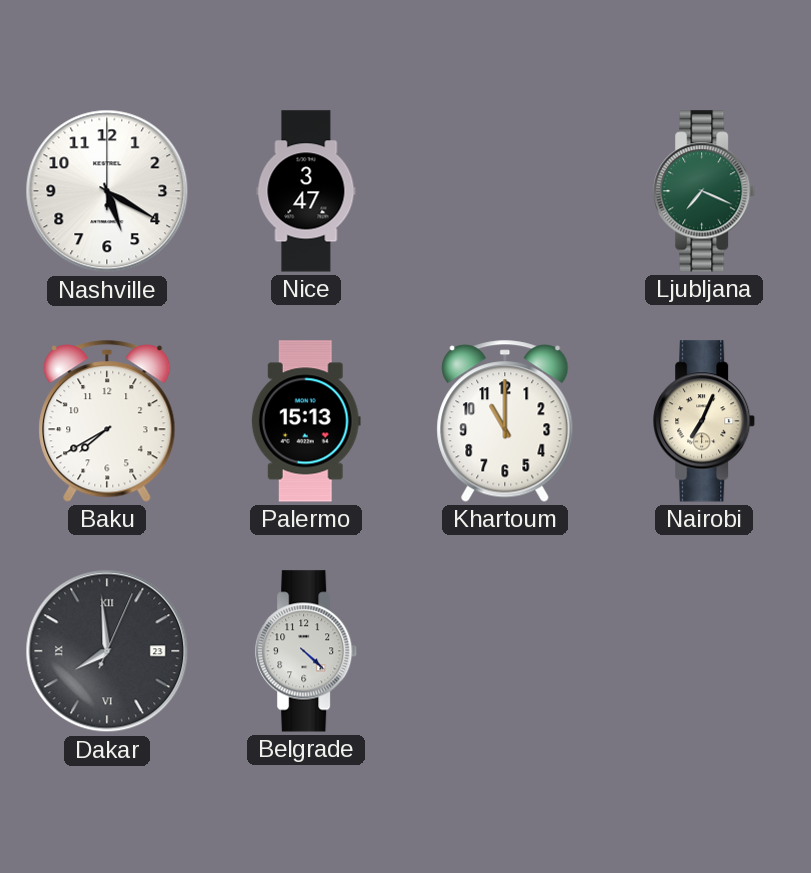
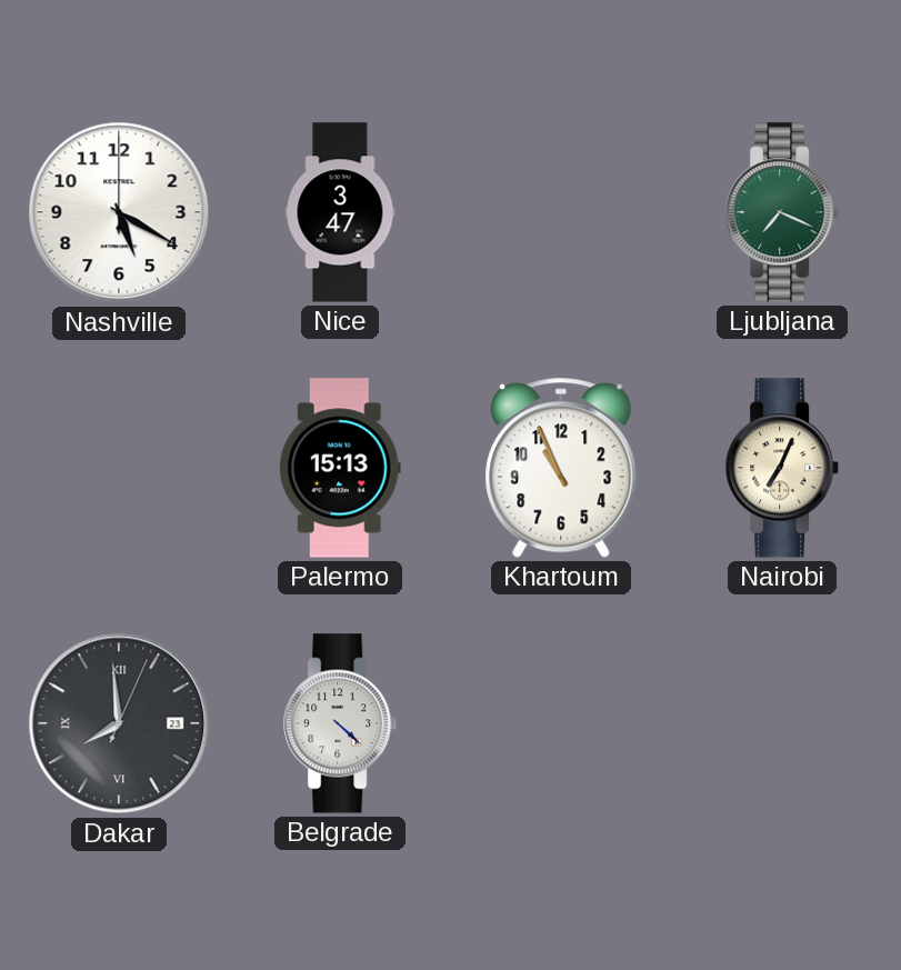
Baku: 7:40 -> none (107, 421)
Khartoum: 11:00 -> 10:56 (561, 468)
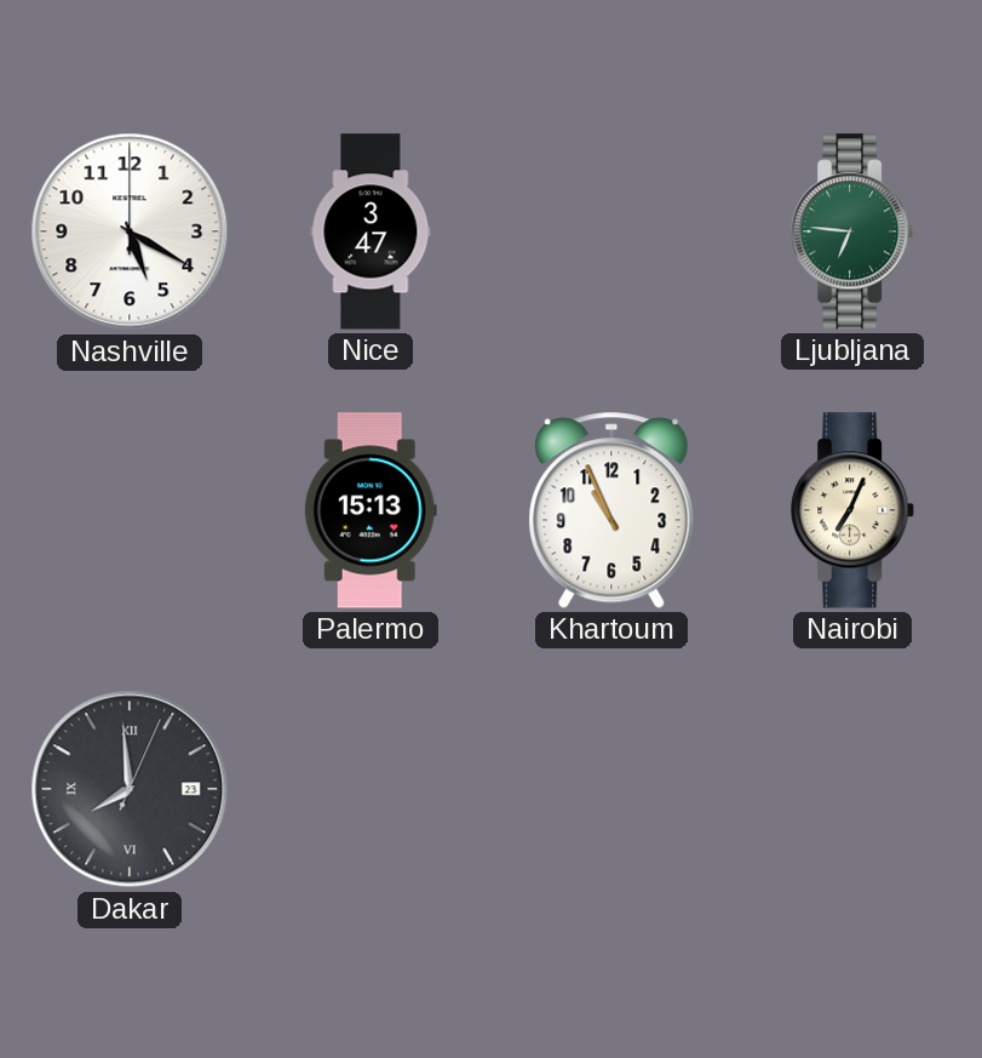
Ljubljana: 7:19 -> 6:46 (854, 231)
Belgrade: 4:22 -> none (341, 723)
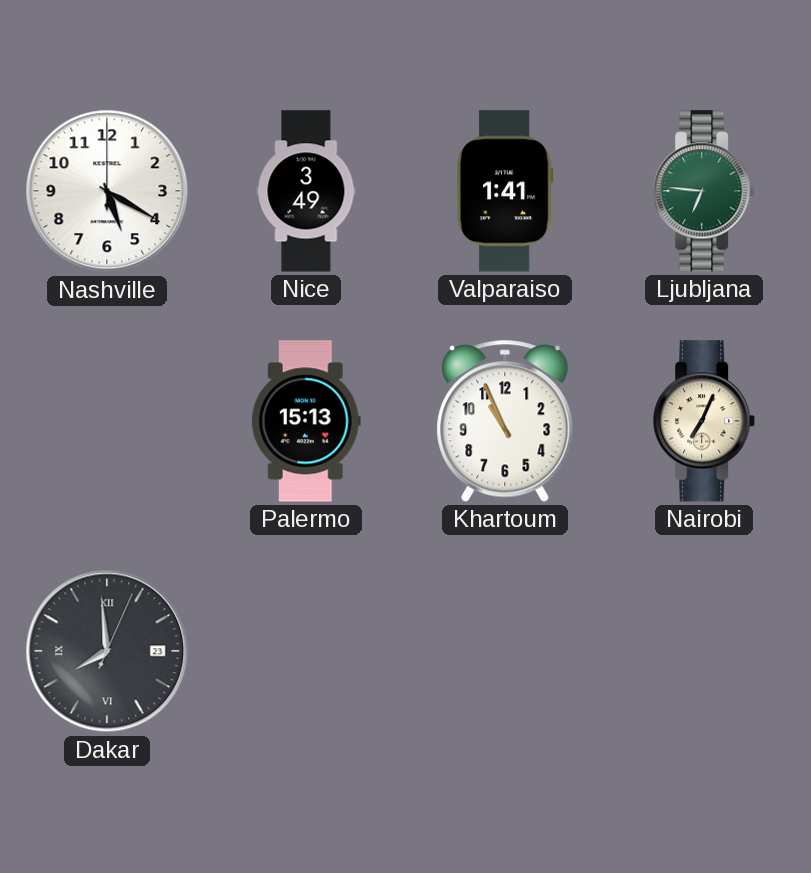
Nice: 3:47 -> 3:49 (306, 191)
Valparaiso: none -> 1:41 (505, 191)
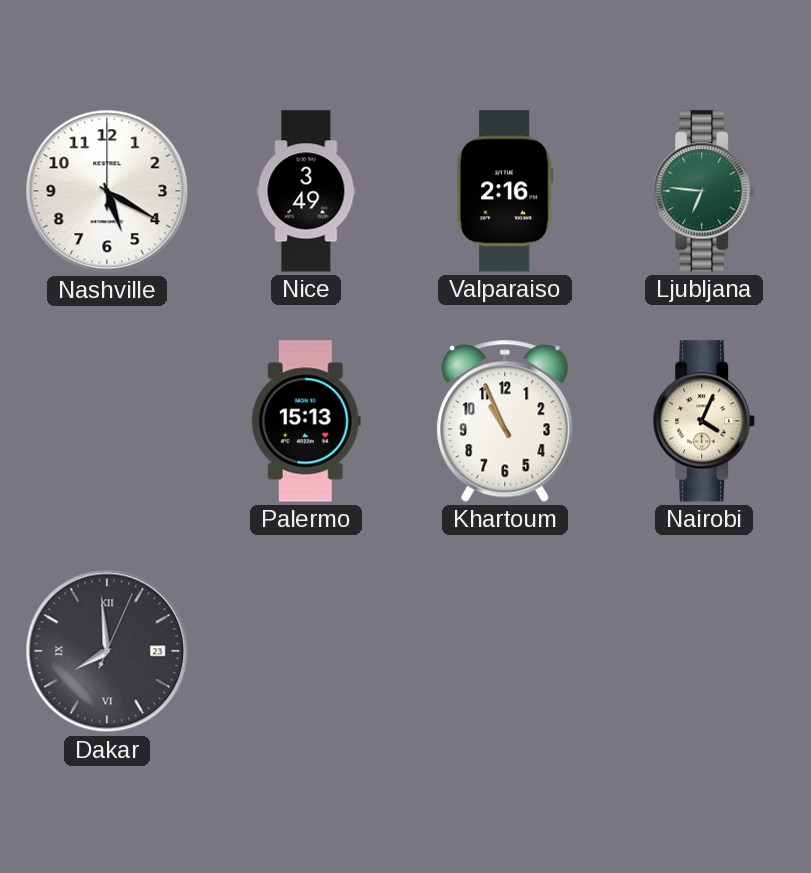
Valparaiso: 1:41 -> 2:16 (505, 191)
Nairobi: 7:04 -> 4:04 (705, 421)
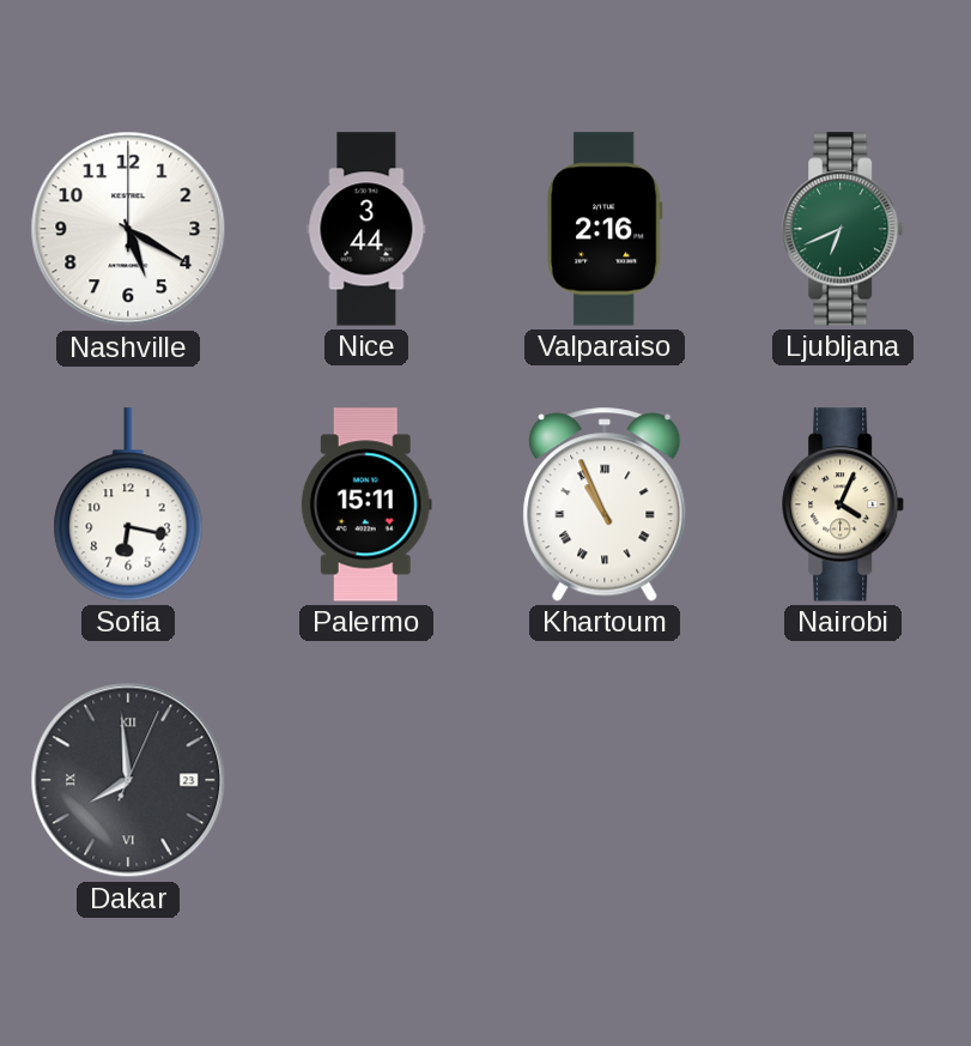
Nice: 3:49 -> 3:44 (366, 229)
Ljubljana: 6:46 -> 6:41 (844, 229)
Sofia: none -> 6:17 (128, 504)
Palermo: 15:13 -> 15:11 (366, 504)
Khartoum numerals: Arabic -> Roman (605, 504)
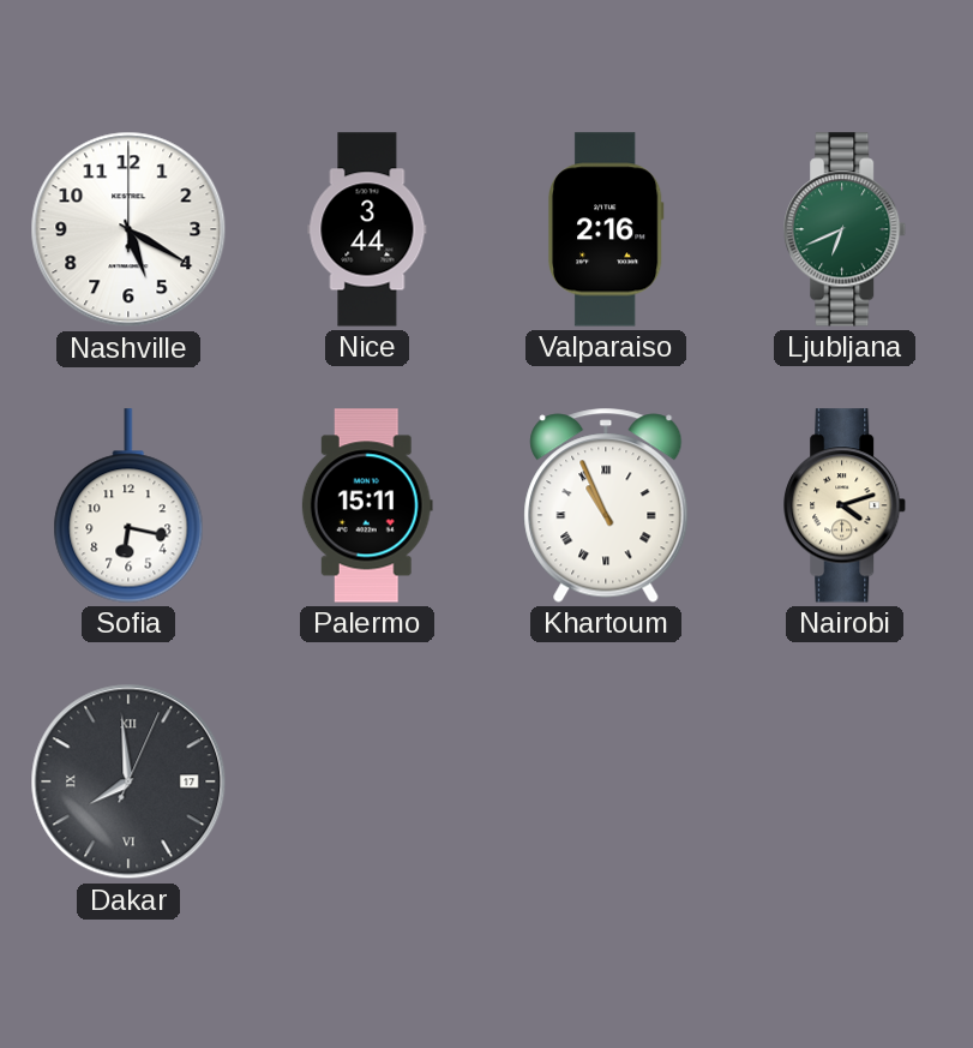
Nairobi: 4:04 -> 4:12 (846, 505)
Dakar date: 23 -> 17 (128, 781)
